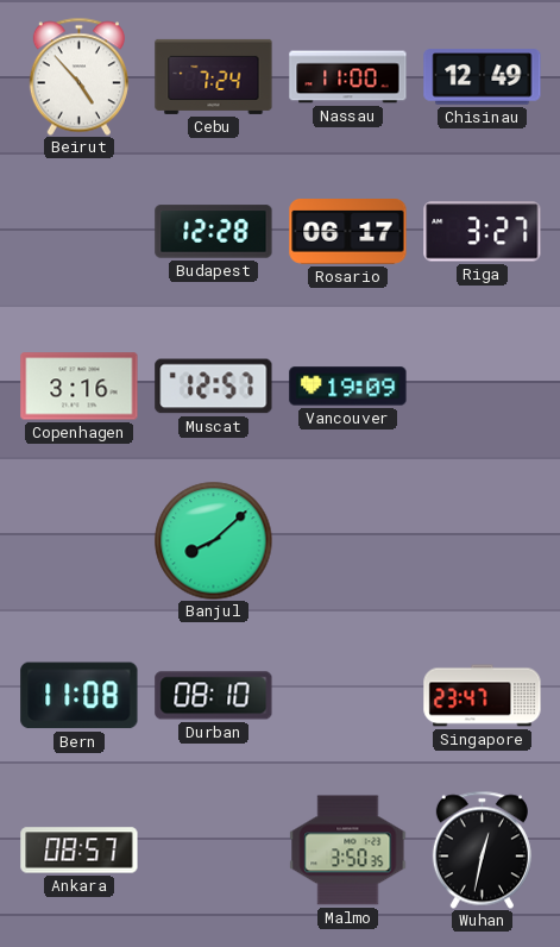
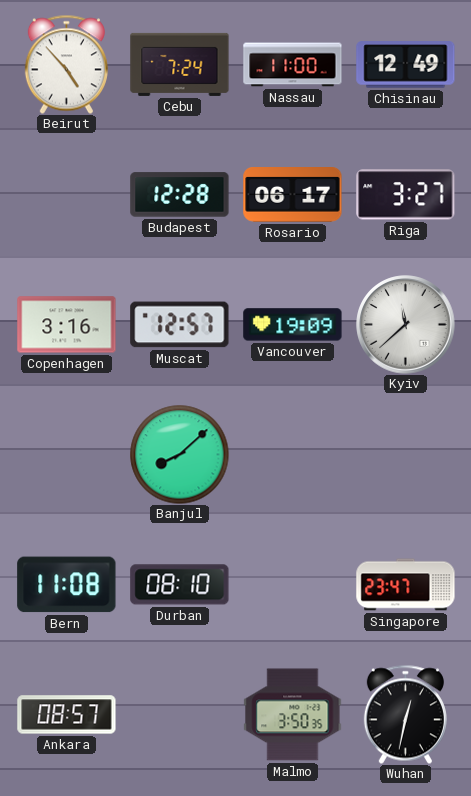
Kyiv: none -> 11:38 (406, 325)
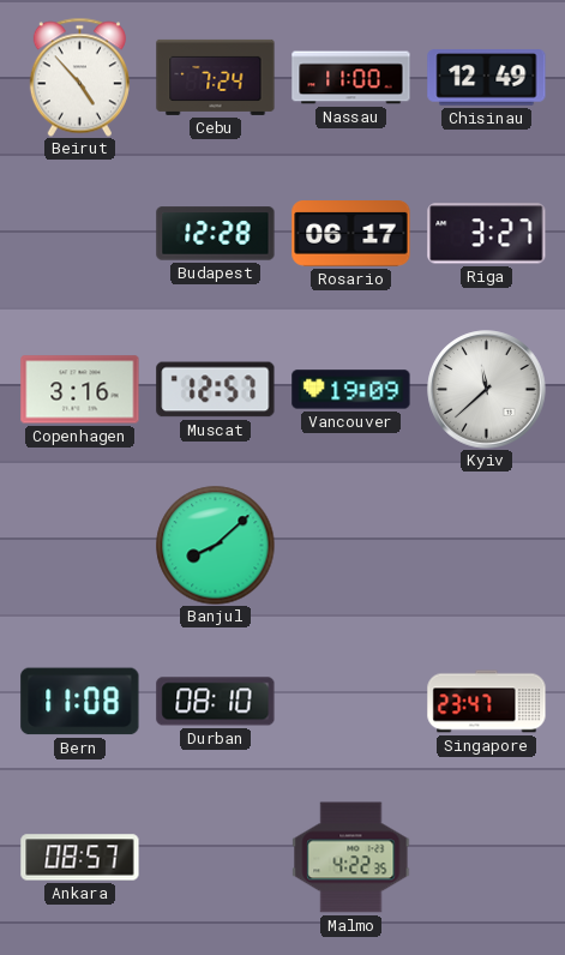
Malmo: 3:50 -> 4:22 (351, 858)
Wuhan: 12:32 -> none (405, 714)
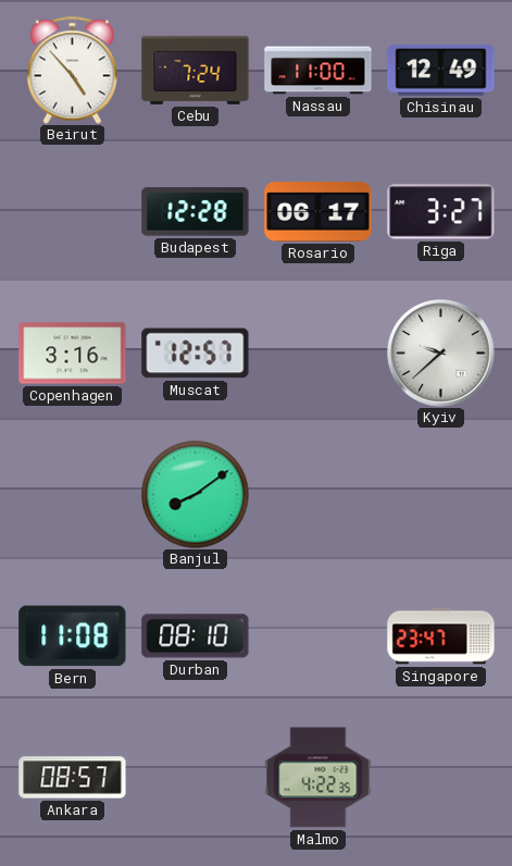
Vancouver: 19:09 -> none (351, 390)
Kyiv: 11:38 -> 9:38 (441, 354)
Banjul: 8:08 -> 8:09 (196, 495)
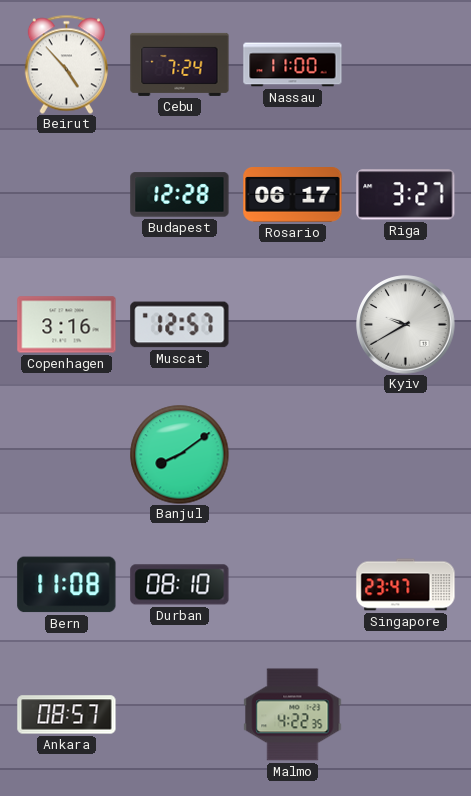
Chisinau: 12:49 -> none (441, 71)
Kyiv: 9:38 -> 9:40 (406, 325)
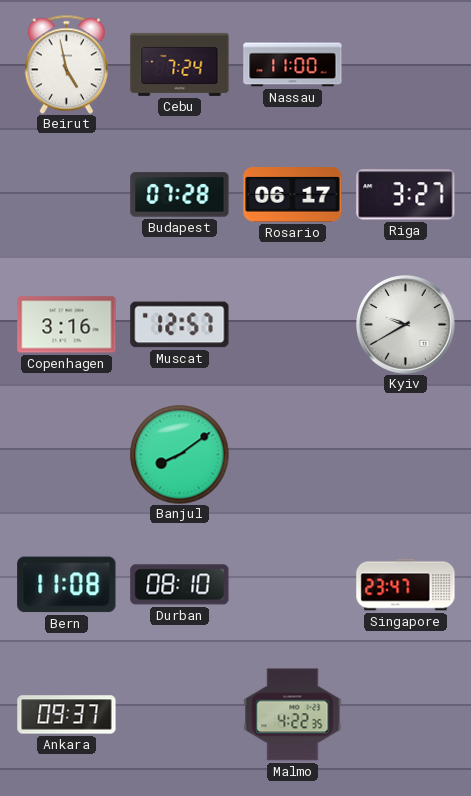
Beirut: 4:53 -> 4:58 (66, 64)
Budapest: 12:28 -> 07:28 (180, 195)
Ankara: 08:57 -> 09:37 (67, 715)
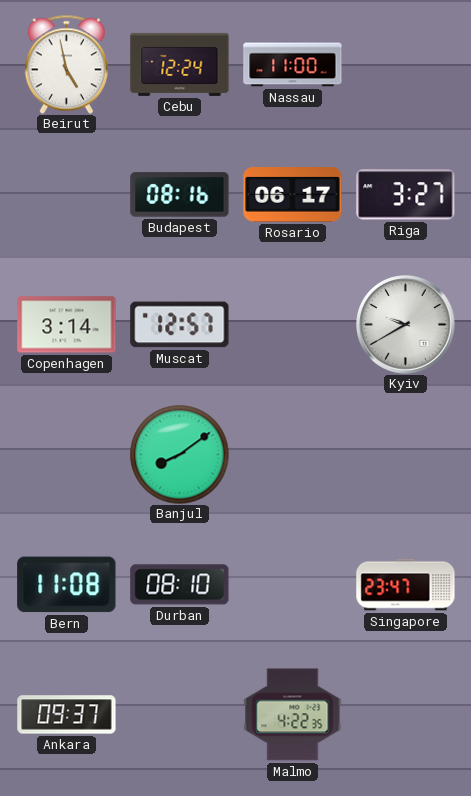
Cebu: 7:24 -> 12:24 (180, 64)
Budapest: 07:28 -> 08:16 (180, 195)
Copenhagen: 3:16 -> 3:14 (67, 325)
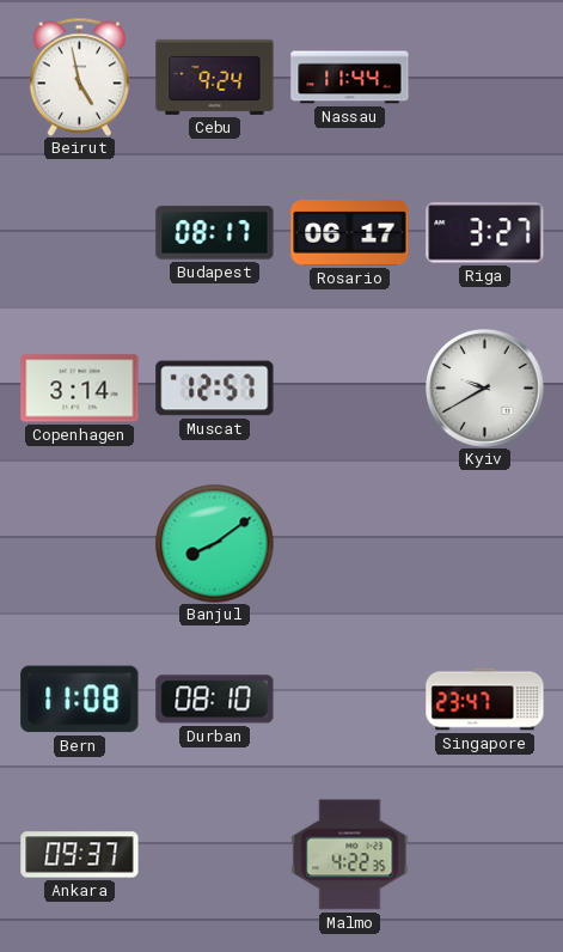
Cebu: 12:24 -> 9:24 (215, 77)
Nassau: 11:00 -> 11:44 (350, 78)
Budapest: 08:16 -> 08:17 (215, 233)
